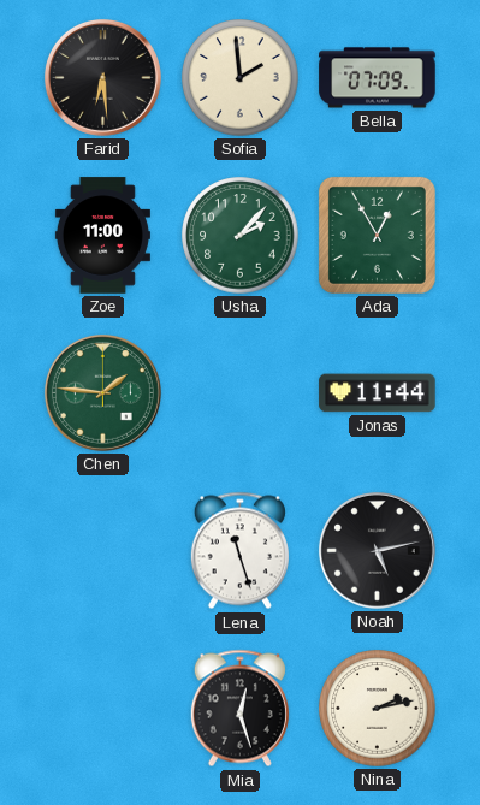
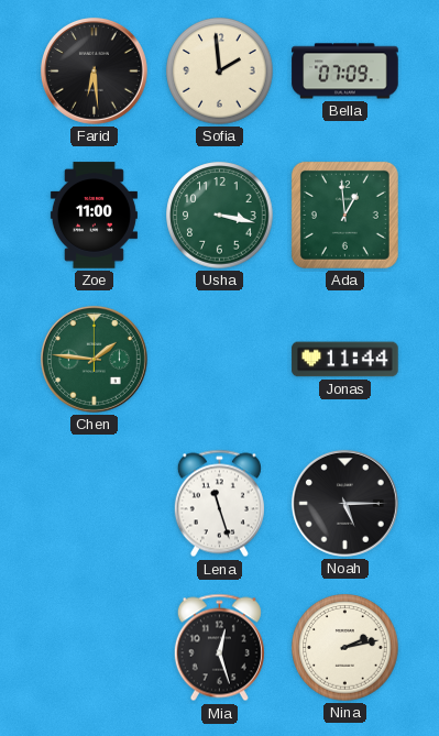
Usha: 2:07 -> 3:17 (220, 216)
Ada: 12:55 -> 12:59 (344, 215)
Noah: 5:13 -> 5:15 (344, 503)
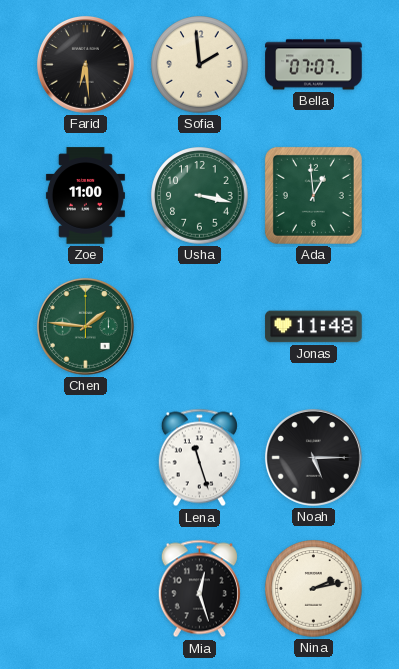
Bella: 07:09 -> 07:07 (314, 65)
Jonas: 11:44 -> 11:48 (314, 327)
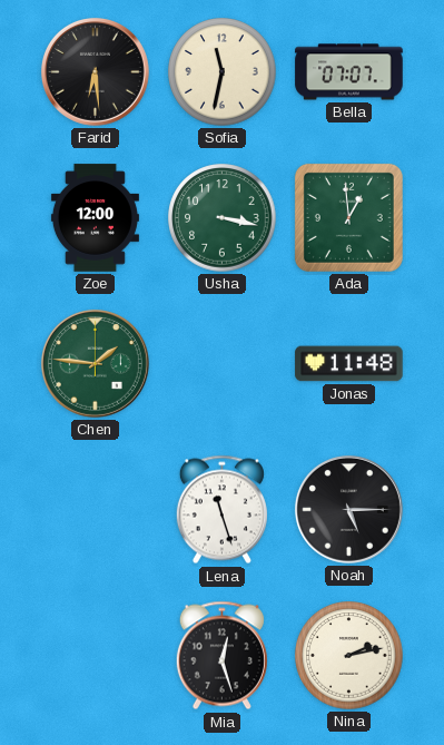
Sofia: 1:59 -> 11:32 (223, 72)
Zoe: 11:00 -> 12:00 (95, 218)
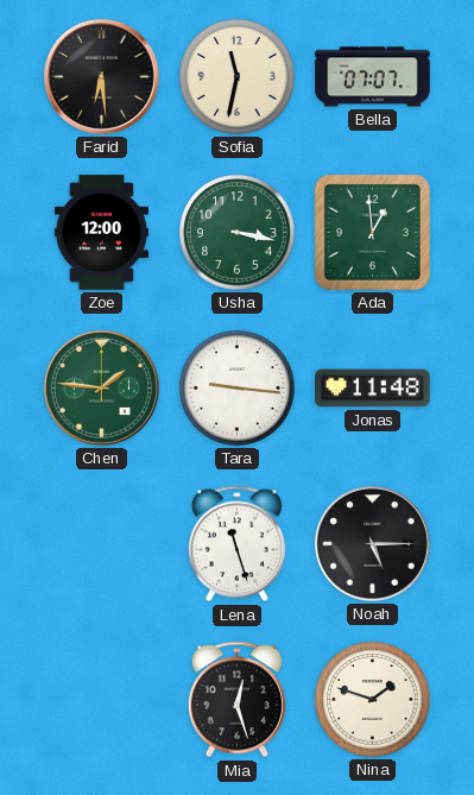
Tara: none -> 9:16 (238, 389)
Nina: 2:13 -> 1:48 (373, 700)
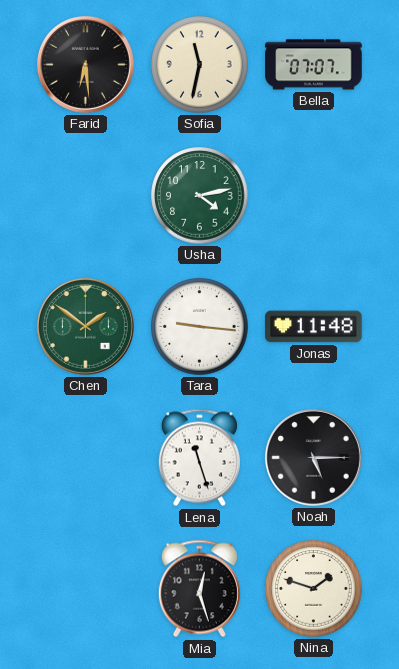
Zoe: 12:00 -> none (101, 233)
Usha: 3:17 -> 4:13 (200, 196)
Ada: 12:59 -> none (372, 232)
Chen: 1:46 -> 1:51 (85, 326)
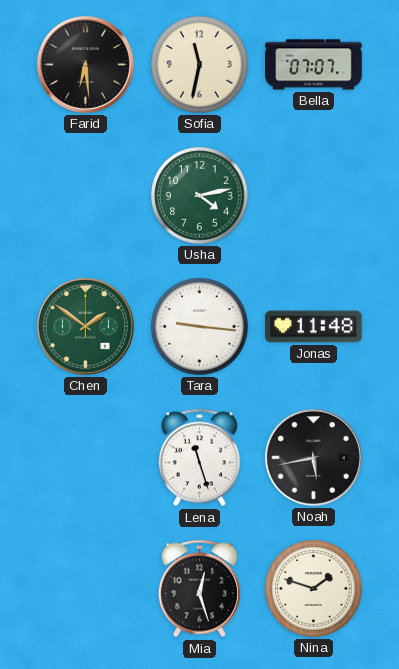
Noah: 5:15 -> 5:43 (313, 457)
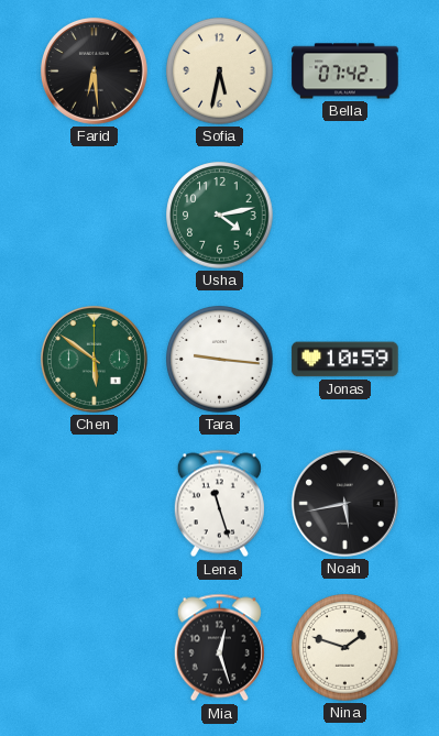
Sofia: 11:32 -> 5:32 (220, 72)
Bella: 07:07 -> 07:42 (345, 72)
Chen: 1:51 -> 5:51 (94, 359)
Jonas: 11:48 -> 10:59 (345, 360)
